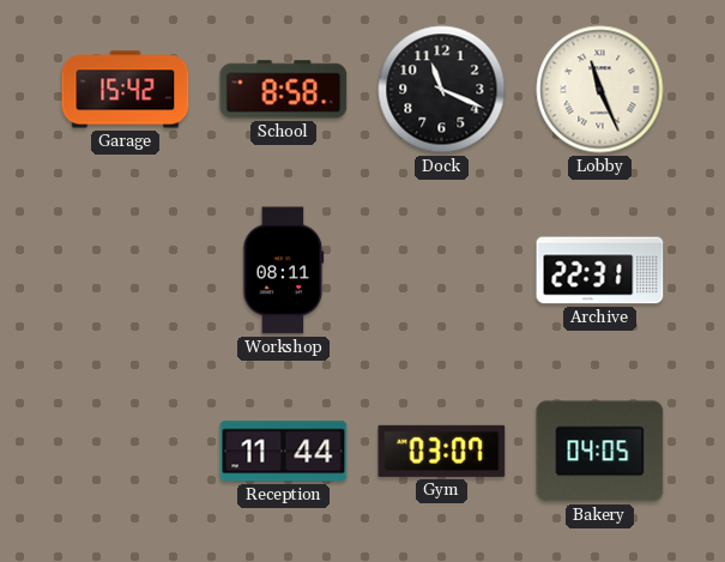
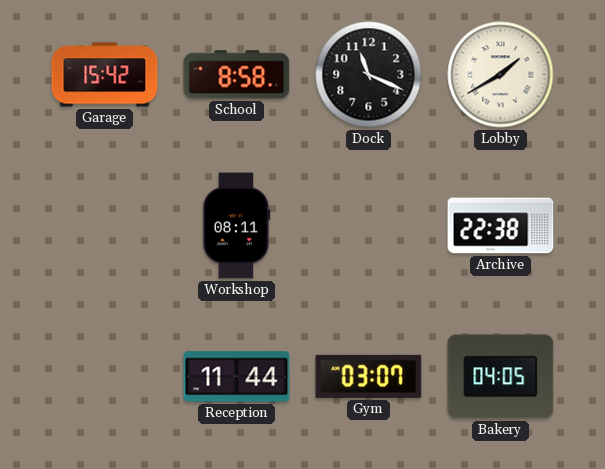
Lobby: 11:26 -> 1:40 (501, 75)
Archive: 22:31 -> 22:38 (501, 226)
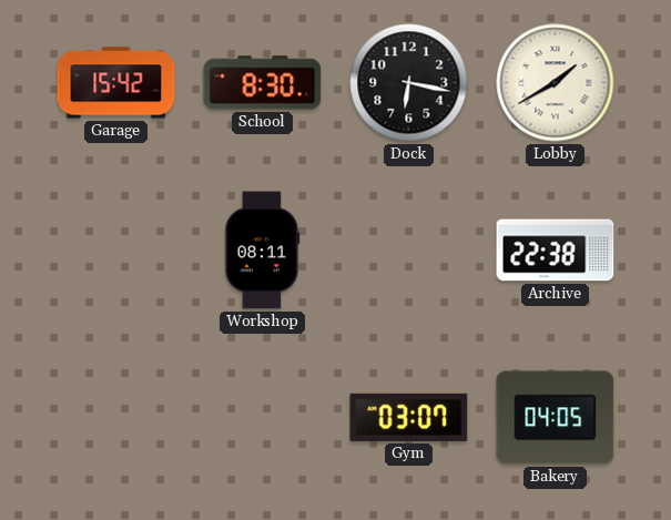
School: 8:58 -> 8:30 (263, 83)
Dock: 11:19 -> 6:17 (409, 83)
Reception: 11:44 -> none (237, 377)
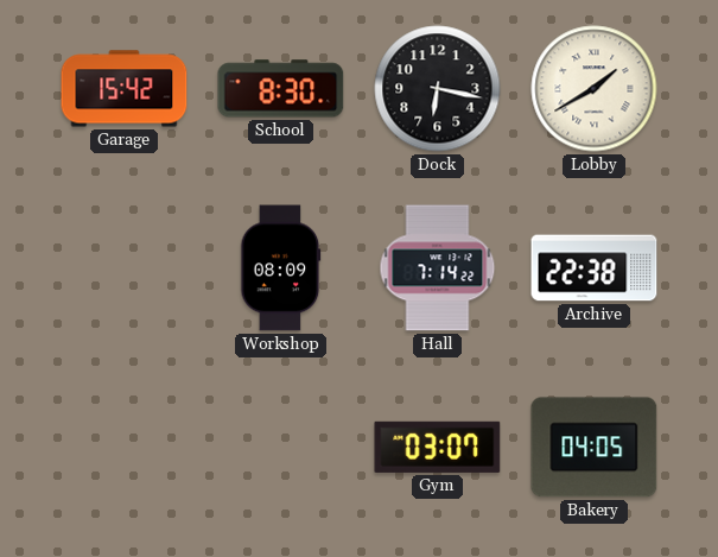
Workshop: 08:11 -> 08:09 (281, 268)
Hall: none -> 7:14 (438, 268)
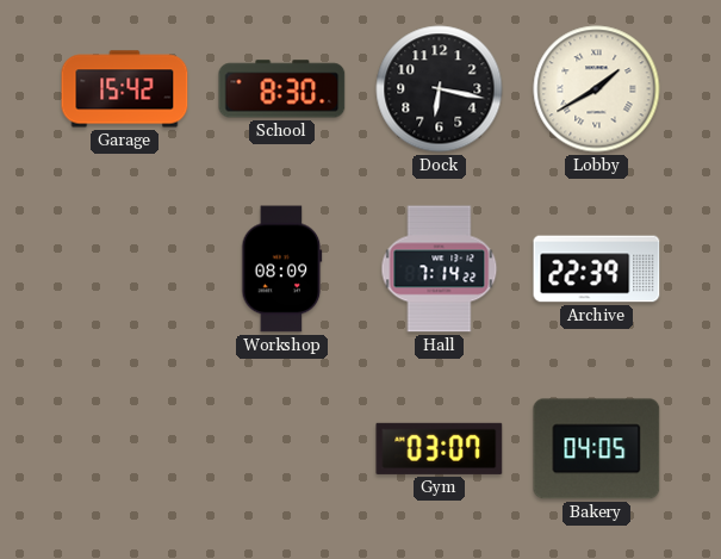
Archive: 22:38 -> 22:39 (597, 269)
